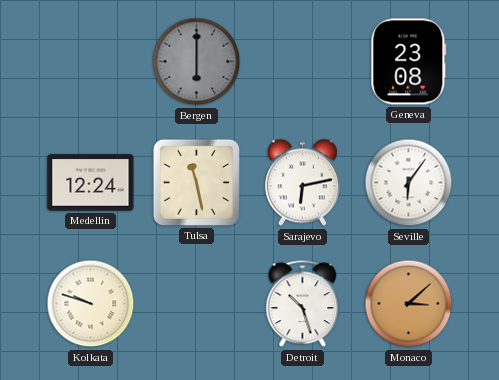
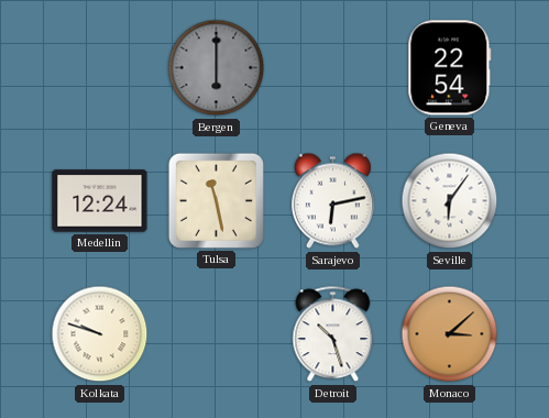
Geneva: 23:08 -> 22:54 (450, 68)
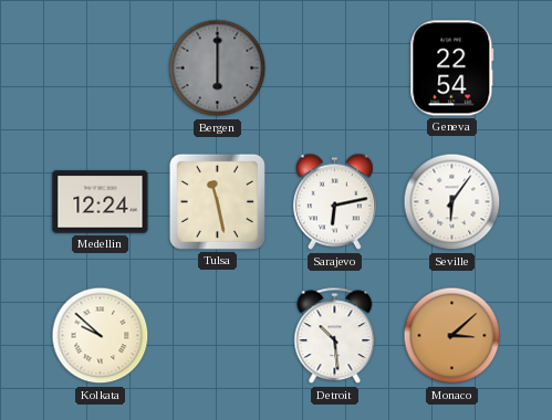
Kolkata: 9:48 -> 9:52 (101, 336)
Detroit: 10:27 -> 10:29 (335, 336)
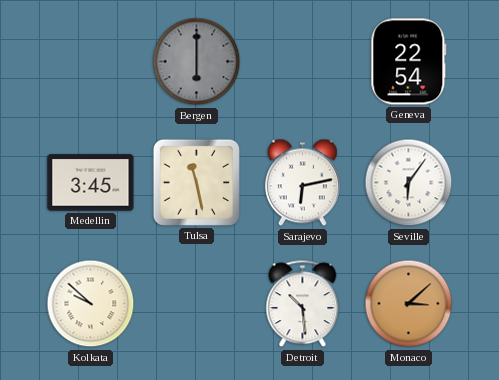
Medellin: 12:24 -> 3:45 (91, 183)
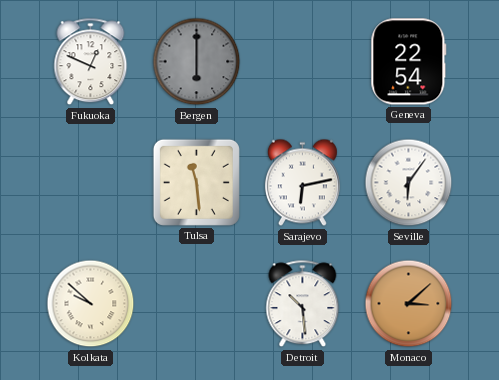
Fukuoka: none -> 12:49 (91, 62)
Medellin: 3:45 -> none (91, 183)
Tulsa: 11:28 -> 11:29 (196, 182)
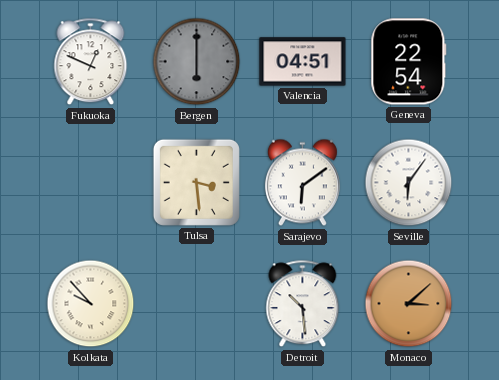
Valencia: none -> 04:51 (303, 62)
Tulsa: 11:29 -> 3:29 (196, 182)
Sarajevo: 6:13 -> 6:09 (302, 183)
Kolkata: 9:52 -> 9:53 (91, 304)
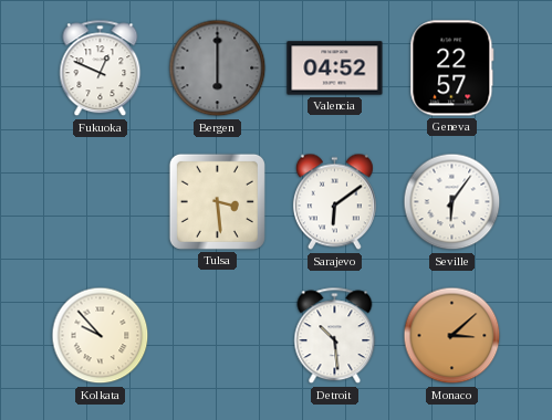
Valencia: 04:51 -> 04:52 (335, 69)
Geneva: 22:54 -> 22:57 (452, 69)
